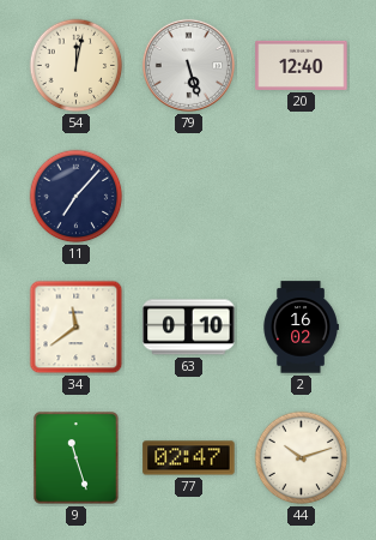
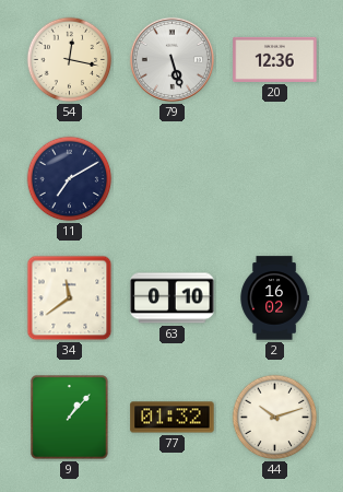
54: 12:02 -> 12:17 (70, 60)
20: 12:40 -> 12:36 (275, 59)
11: 7:07 -> 7:10 (70, 179)
9: 11:27 -> 1:07 (70, 418)
77: 02:47 -> 01:32 (173, 418)
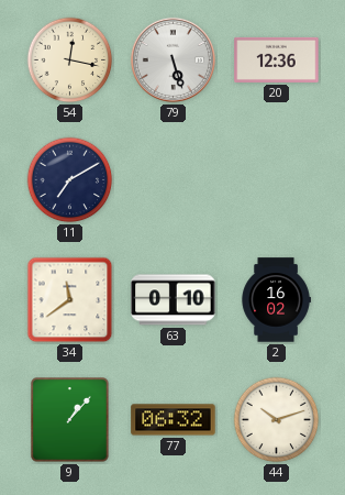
77: 01:32 -> 06:32 (174, 420)
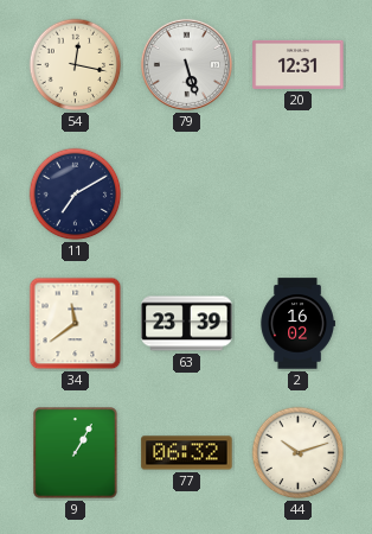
20: 12:36 -> 12:31 (299, 64)
63: 0:10 -> 23:39 (187, 324)
9: 1:07 -> 1:05 (76, 453)
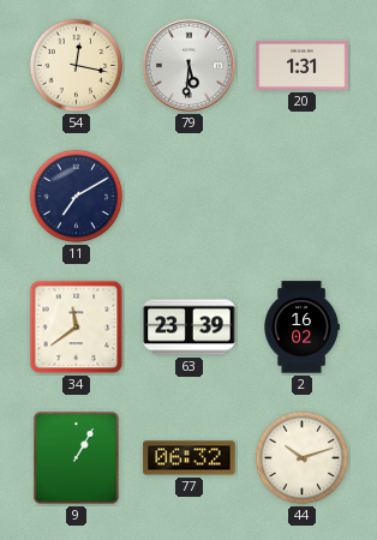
79: 5:27 -> 5:31 (188, 65)
20: 12:31 -> 1:31 (303, 65)
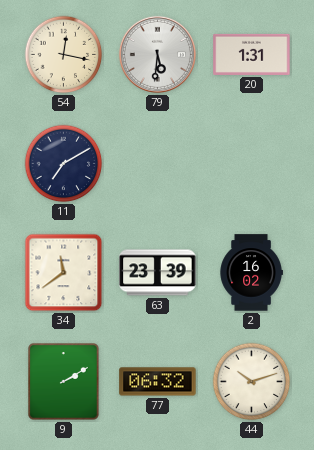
9: 1:05 -> 2:10 (64, 382)
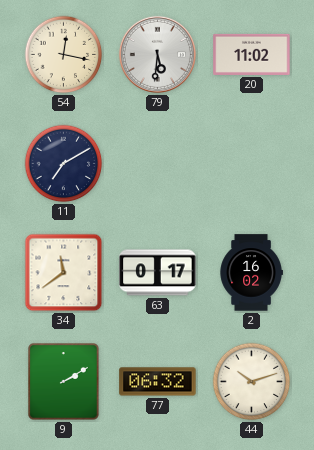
20: 1:31 -> 11:02 (252, 54)
63: 23:39 -> 0:17 (158, 273)
